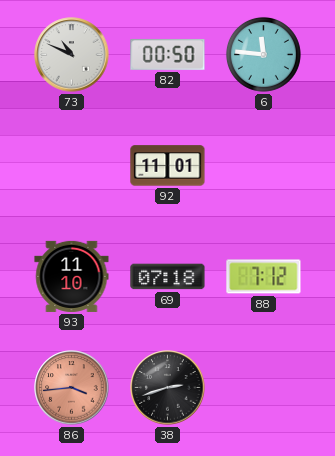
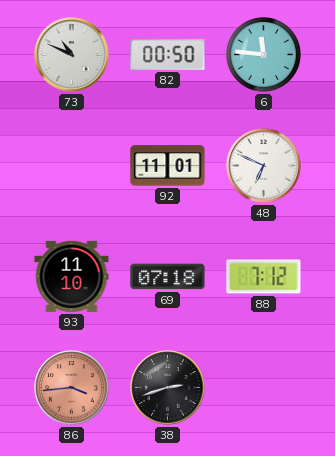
48: none -> 6:49 (264, 166)
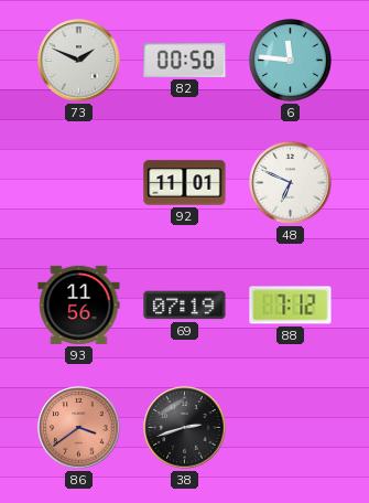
73: 10:49 -> 1:49 (79, 61)
93: 11:10 -> 11:56 (79, 304)
69: 07:18 -> 07:19 (185, 306)
86: 3:44 -> 3:39 (79, 428)
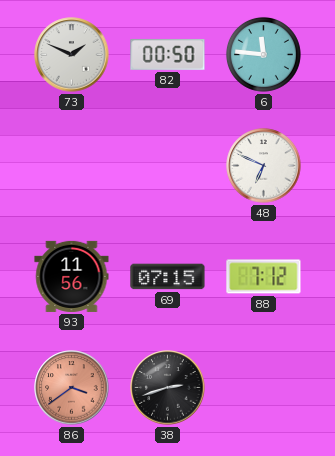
92: 11:01 -> none (185, 183)
69: 07:19 -> 07:15 (168, 277)
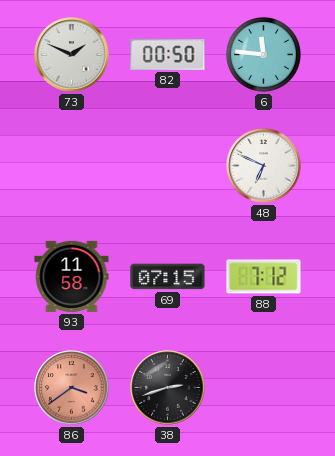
93: 11:56 -> 11:58 (72, 276)
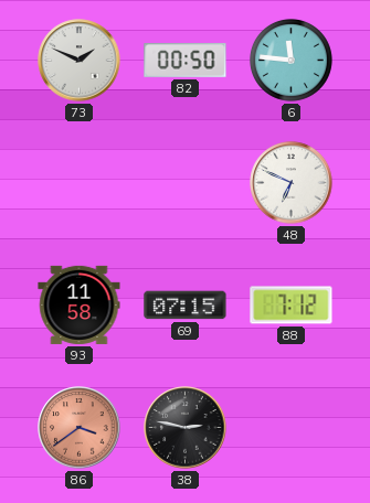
38: 2:42 -> 2:47 (186, 428)
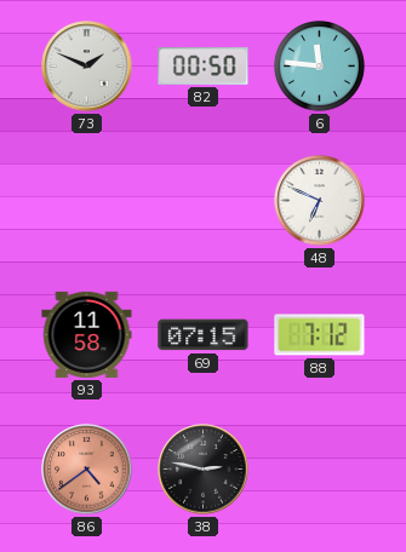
86: 3:39 -> 4:39 (87, 470)
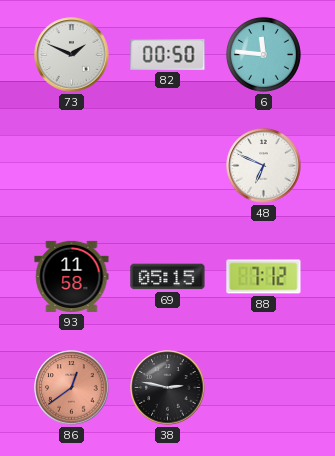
69: 07:15 -> 05:15 (168, 277)
86: 4:39 -> 12:39 (72, 388)
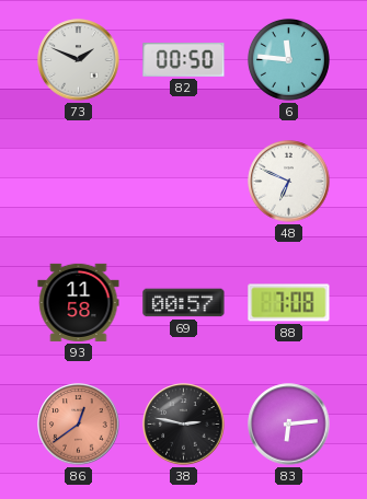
69: 05:15 -> 00:57 (184, 303)
88: 7:12 -> 7:08 (289, 303)
83: none -> 6:14 (289, 425)
